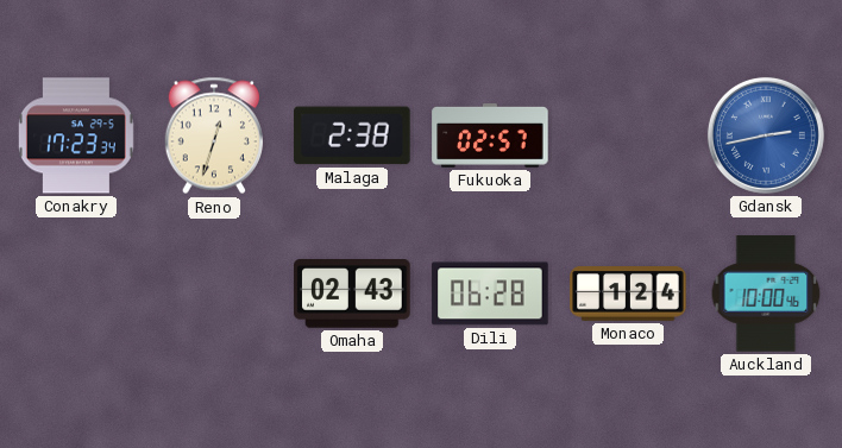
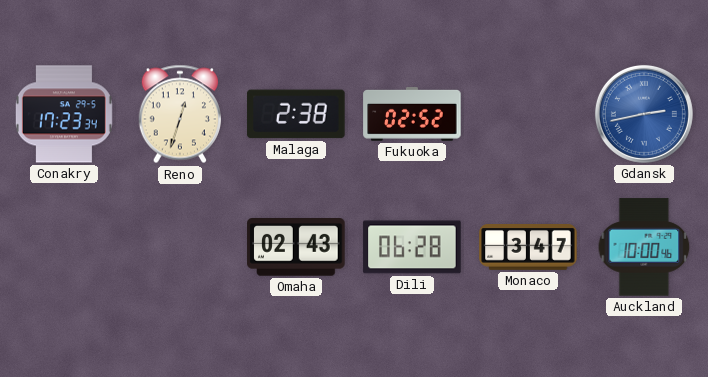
Fukuoka: 02:57 -> 02:52 (412, 115)
Monaco: 1:24 -> 3:47 (528, 248)
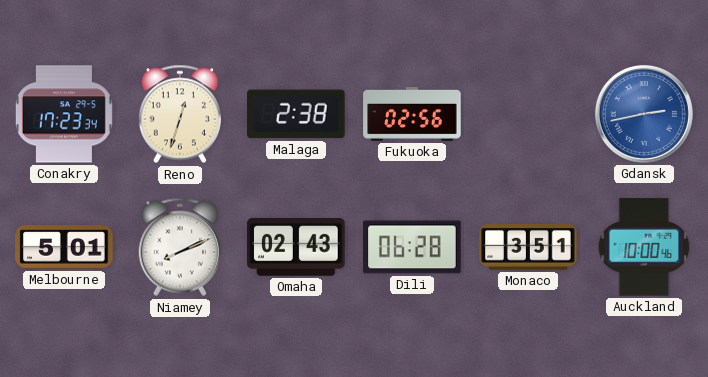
Fukuoka: 02:52 -> 02:56 (412, 115)
Melbourne: none -> 5:01 (64, 247)
Niamey: none -> 8:11 (179, 247)
Monaco: 3:47 -> 3:51 (528, 248)
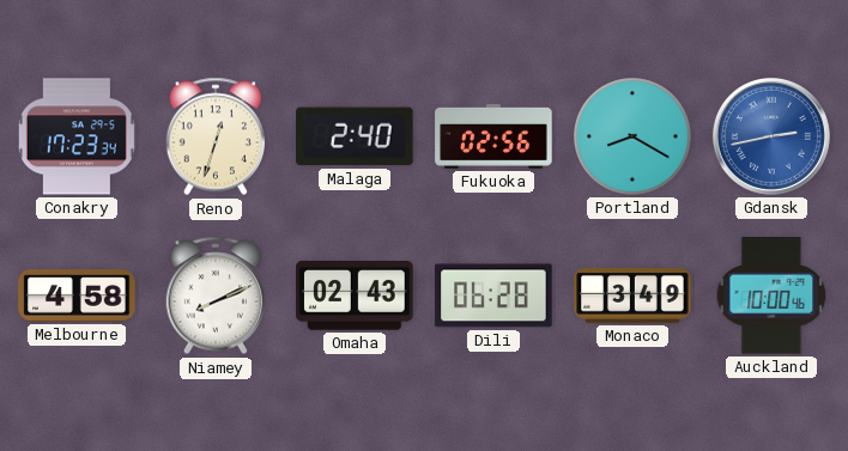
Malaga: 2:38 -> 2:40 (355, 136)
Portland: none -> 8:20 (632, 136)
Melbourne: 5:01 -> 4:58 (77, 295)
Monaco: 3:51 -> 3:49 (632, 297)
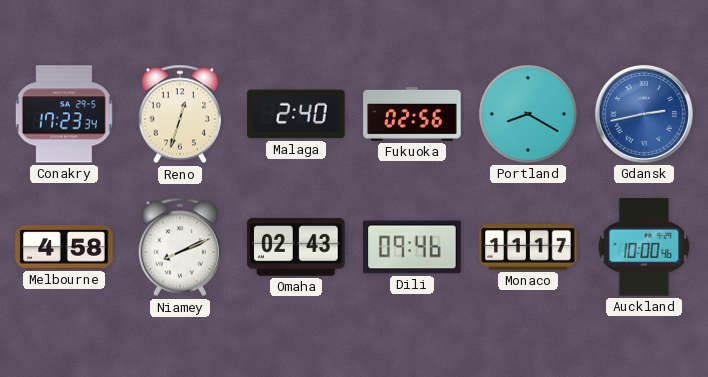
Dili: 06:28 -> 09:46 (412, 247)
Monaco: 3:49 -> 11:17 (528, 248)
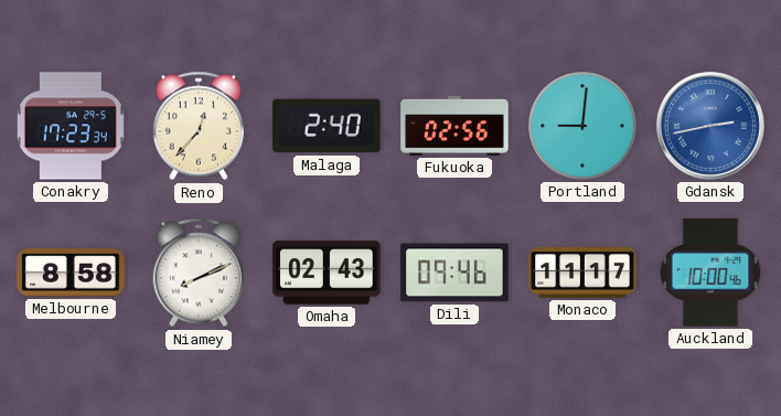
Reno: 12:33 -> 12:37 (197, 126)
Portland: 8:20 -> 9:01 (582, 126)
Melbourne: 4:58 -> 8:58 (71, 273)
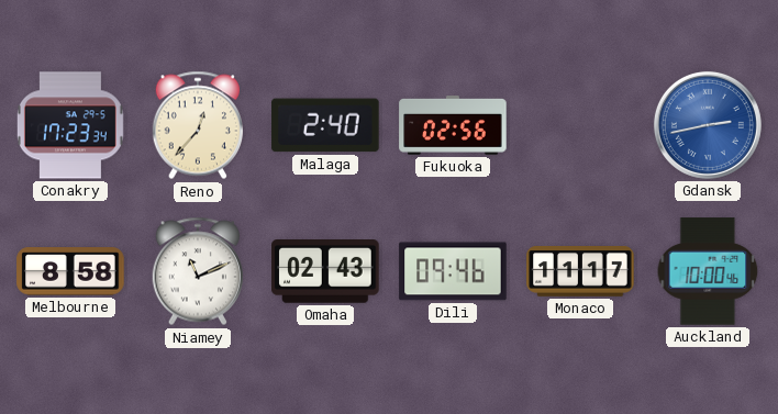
Portland: 9:01 -> none (582, 126)
Niamey: 8:11 -> 11:11 (197, 271)
